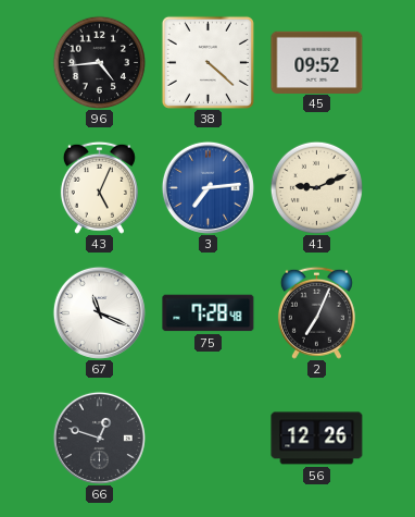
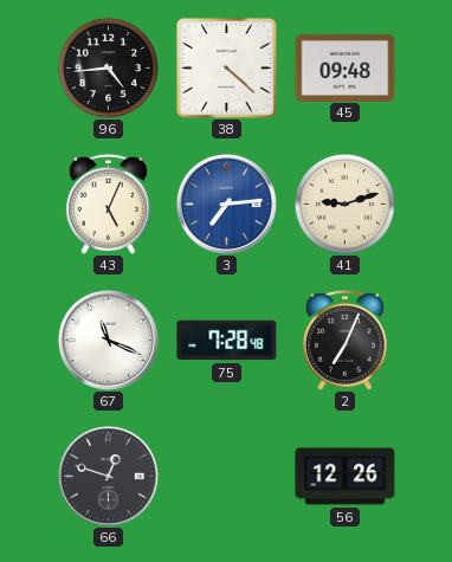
45: 09:52 -> 09:48 (346, 67)
41: 9:11 -> 9:12 (344, 204)
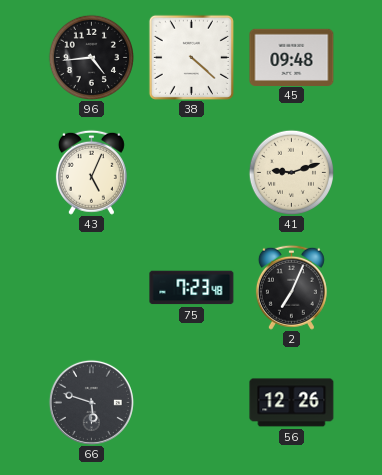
3: 7:14 -> none (226, 204)
67: 11:19 -> none (108, 340)
75: 7:28 -> 7:23 (192, 288)
66: 12:48 -> 5:48 (91, 402)
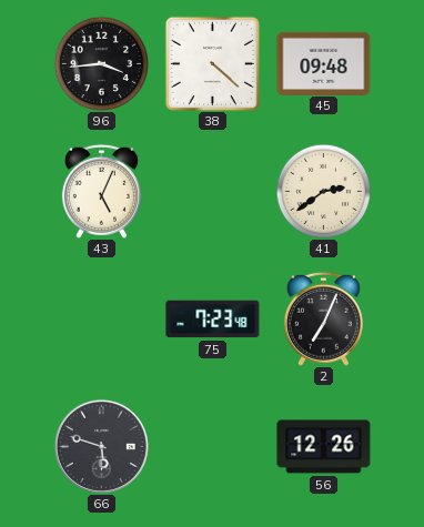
96: 4:44 -> 3:44 (101, 63)
41: 9:12 -> 2:39 (323, 191)
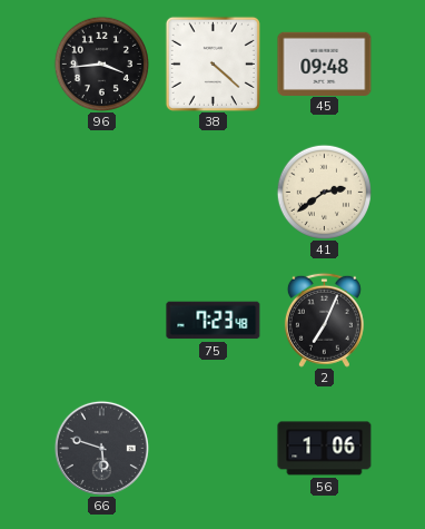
43: 5:04 -> none (101, 191)
56: 12:26 -> 1:06 (325, 449)
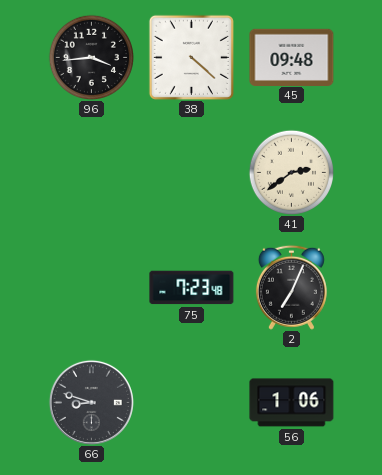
66: 5:48 -> 8:48 (91, 402)
